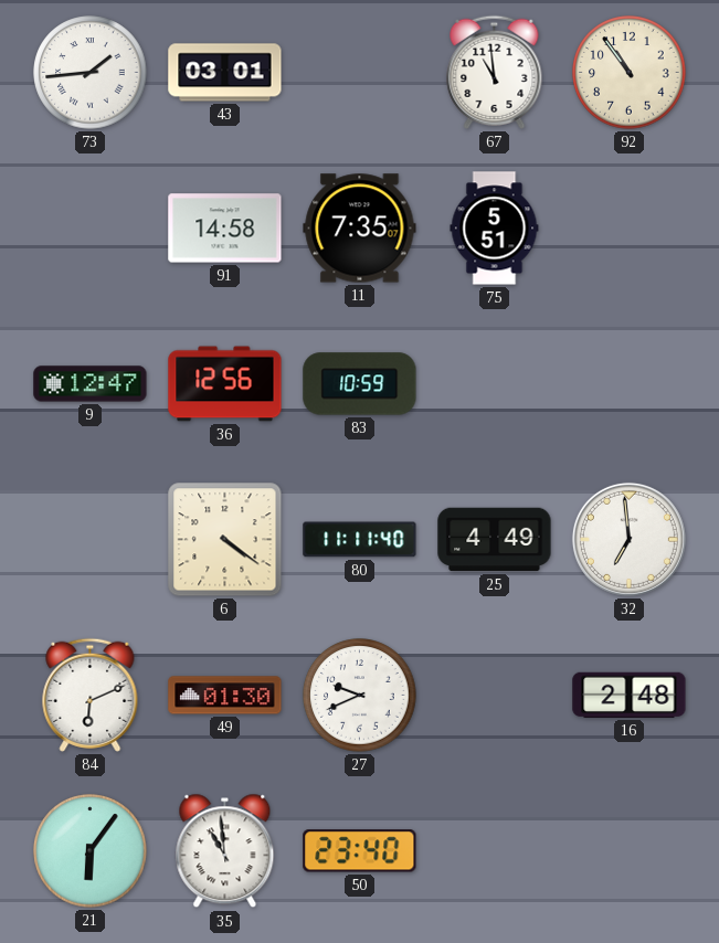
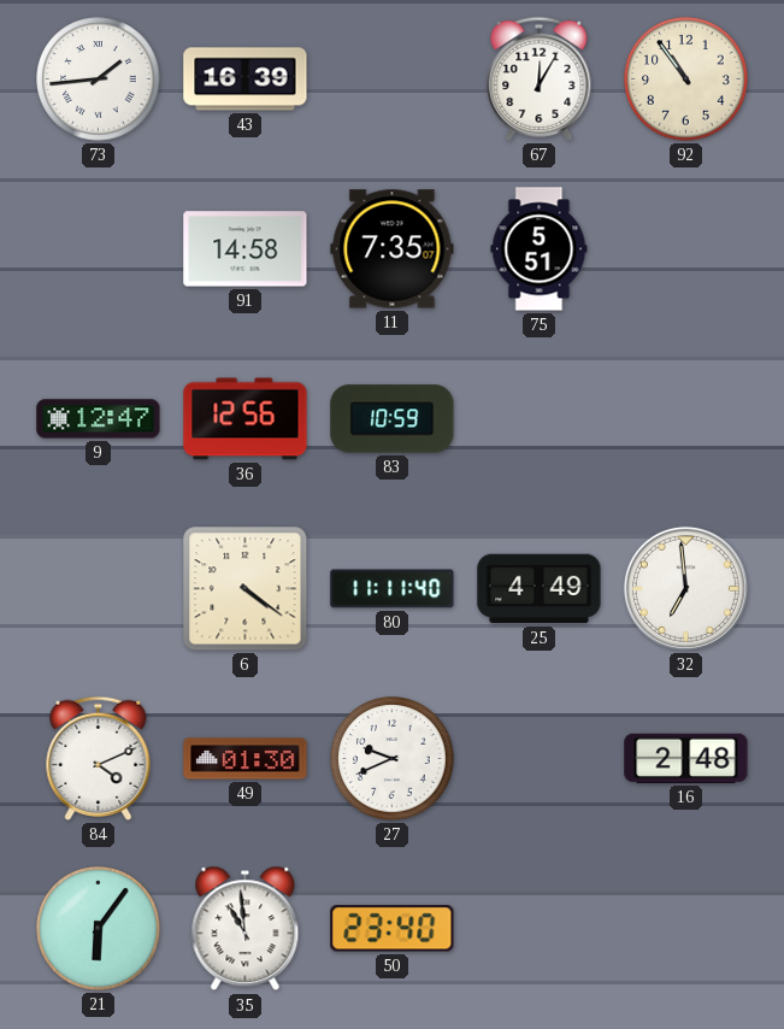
43: 03:01 -> 16:39 (246, 80)
67: 10:59 -> 12:05 (540, 78)
84: 6:11 -> 4:11 (99, 758)
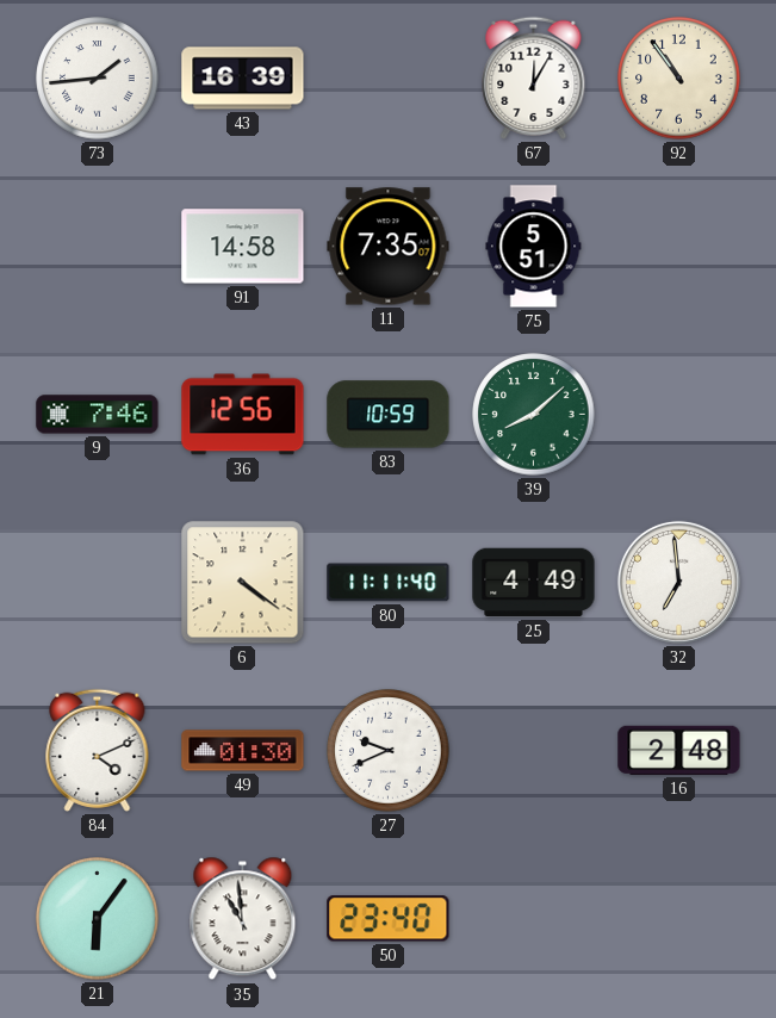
9: 12:47 -> 7:46 (98, 415)
39: none -> 8:08 (534, 415)
